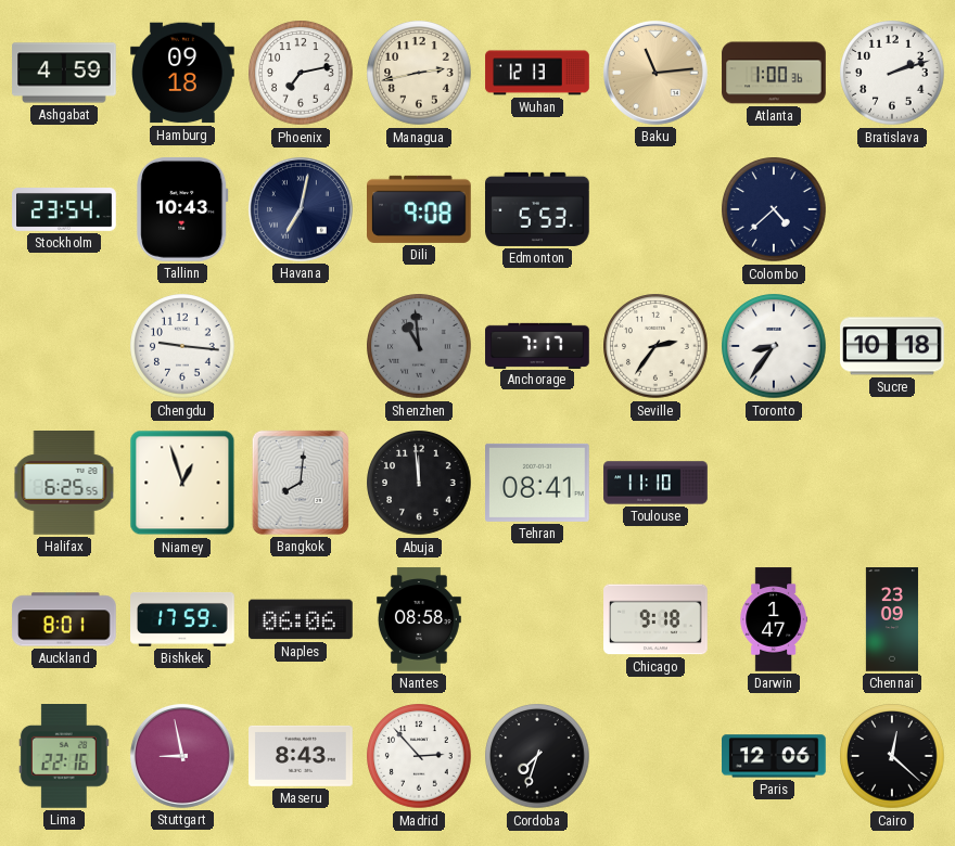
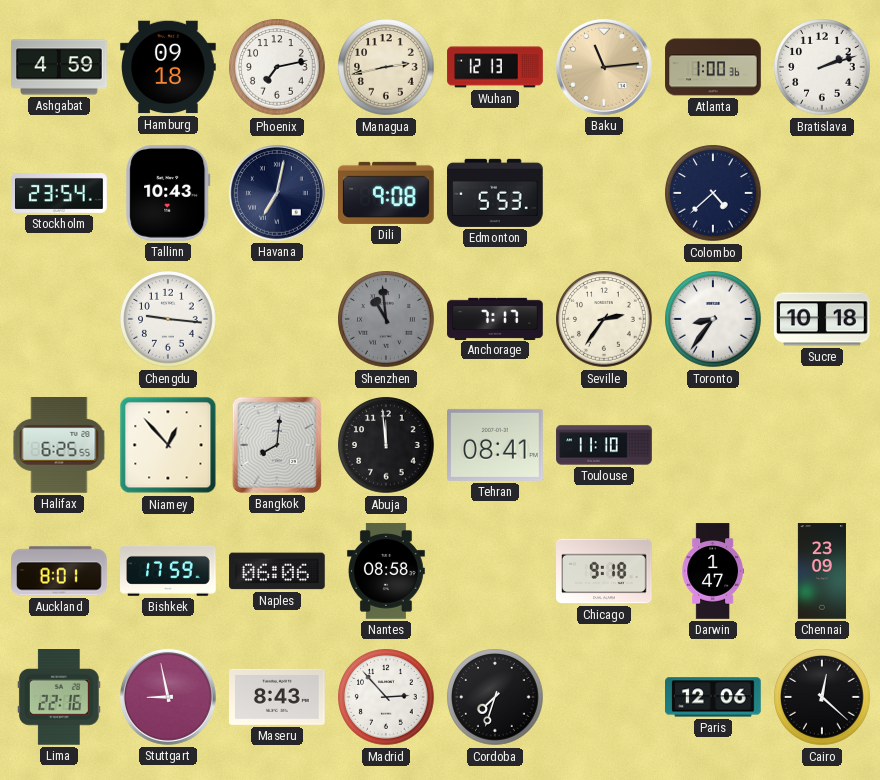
Niamey: 12:57 -> 12:53 (168, 445)
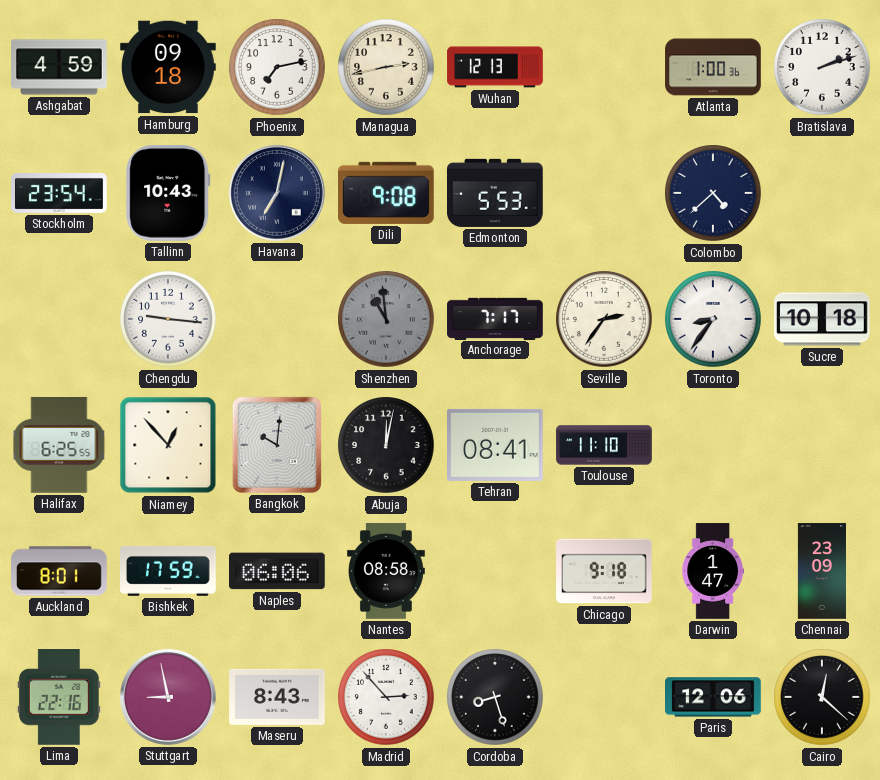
Baku: 11:14 -> none (604, 67)
Bangkok: 8:01 -> 10:01 (277, 445)
Abuja: 11:59 -> 12:02 (386, 445)
Cordoba: 7:33 -> 8:27 (495, 697)
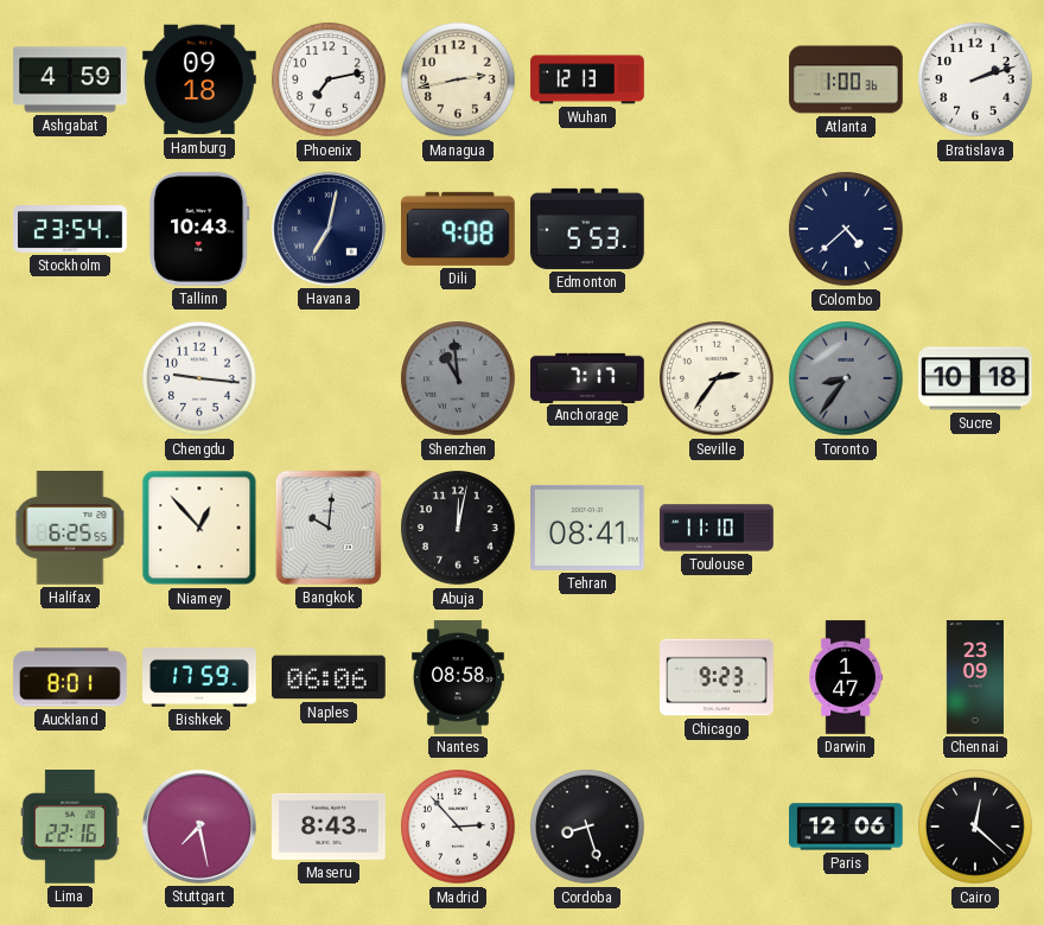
Toronto dial: white -> grey (846, 378)
Chicago: 9:18 -> 9:23 (717, 677)
Stuttgart: 8:58 -> 7:28 (199, 827)
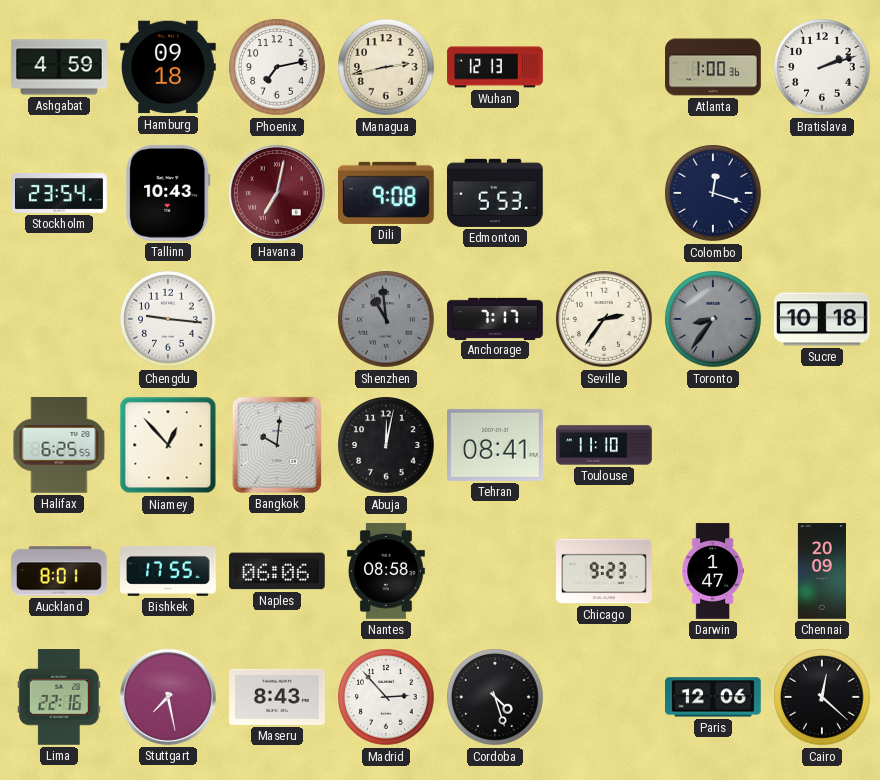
Havana dial: navy -> burgundy (277, 193)
Colombo: 4:38 -> 12:18 (713, 193)
Bishkek: 17:59 -> 17:55 (168, 571)
Chennai: 23:09 -> 20:09 (822, 571)
Cordoba: 8:27 -> 4:27 (495, 697)
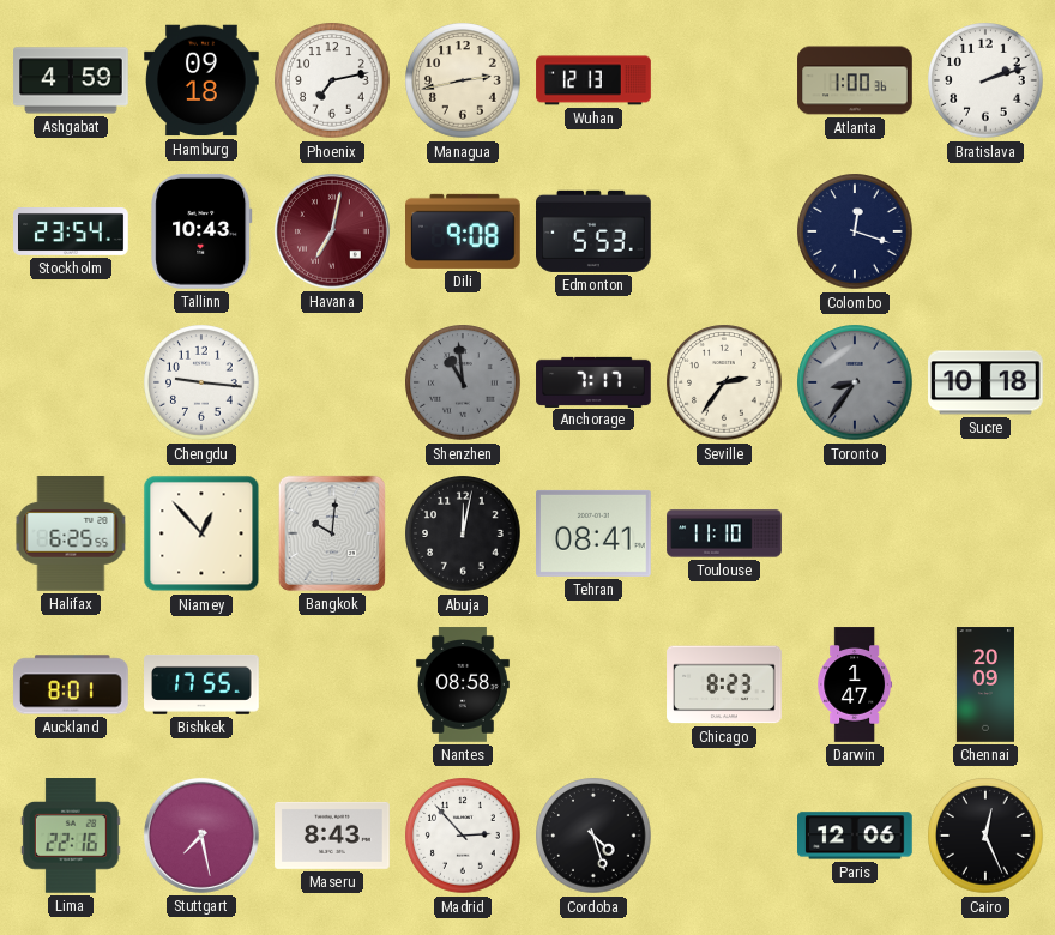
Naples: 06:06 -> none (278, 571)
Chicago: 9:23 -> 8:23 (724, 684)
Cairo: 12:22 -> 12:26 (985, 836)
